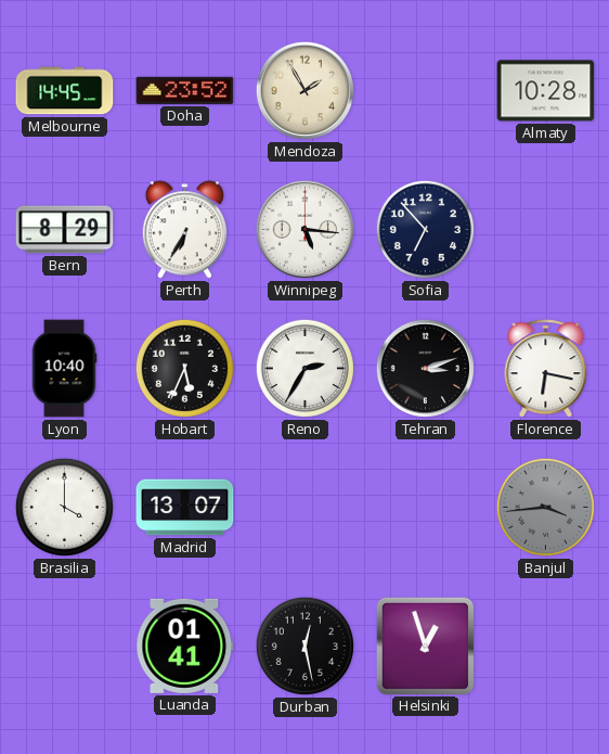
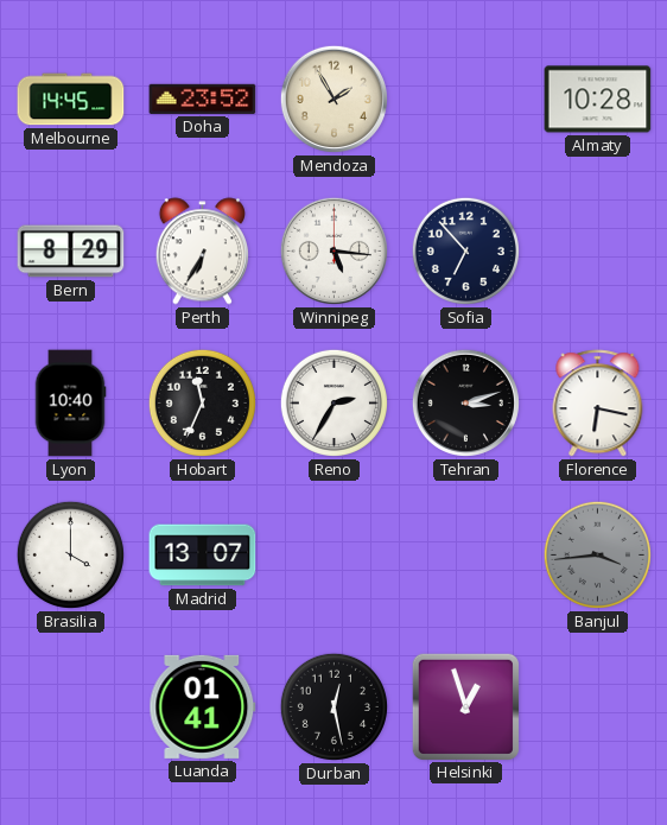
Hobart: 5:34 -> 11:34 (202, 402)
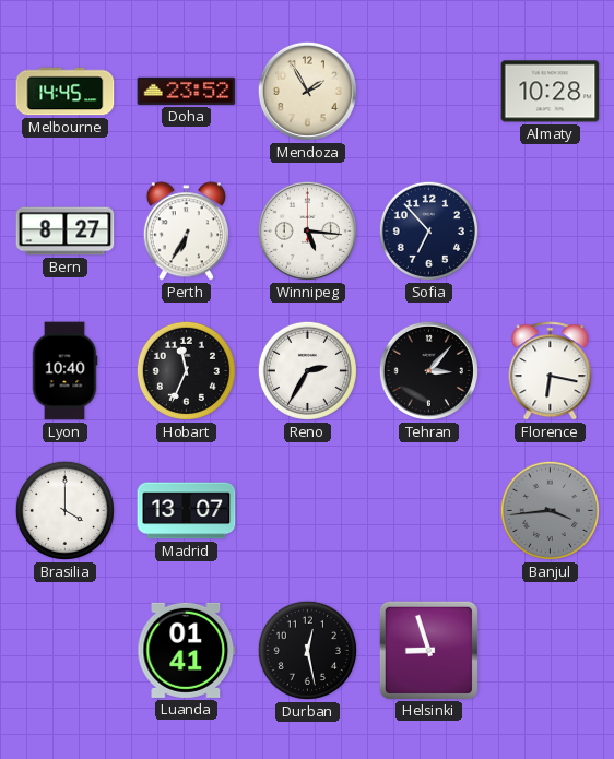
Bern: 8:29 -> 8:27 (66, 232)
Tehran: 3:12 -> 3:07 (428, 370)
Helsinki: 12:57 -> 8:57 (428, 650)
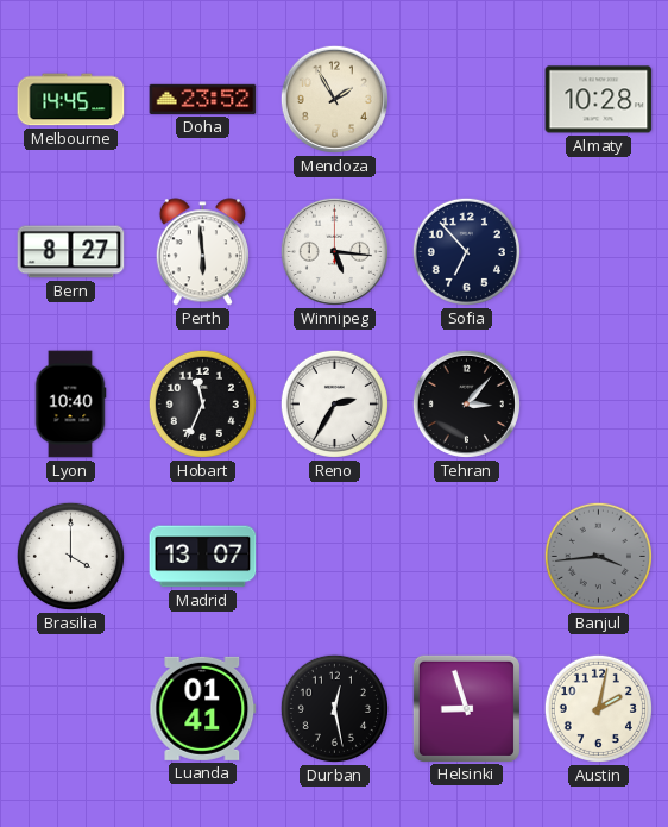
Perth: 6:35 -> 5:59 (202, 252)
Florence: 6:17 -> none (551, 371)
Austin: none -> 2:02 (598, 708)
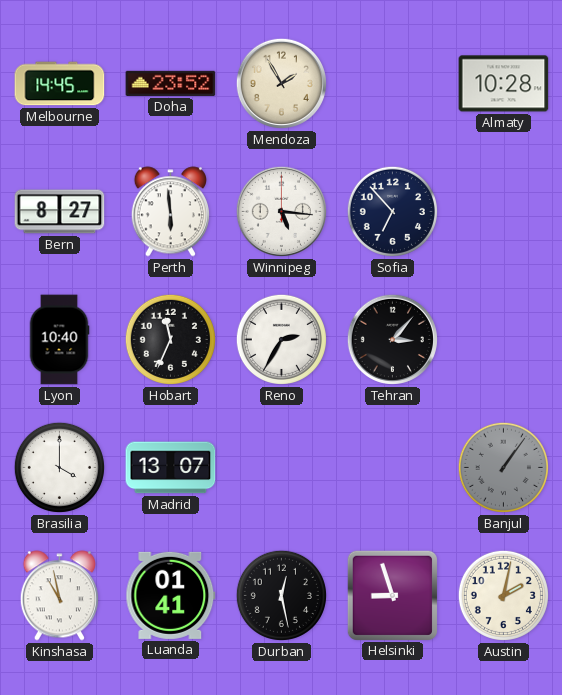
Banjul: 3:44 -> 1:06 (503, 467)
Kinshasa: none -> 10:58 (59, 596)
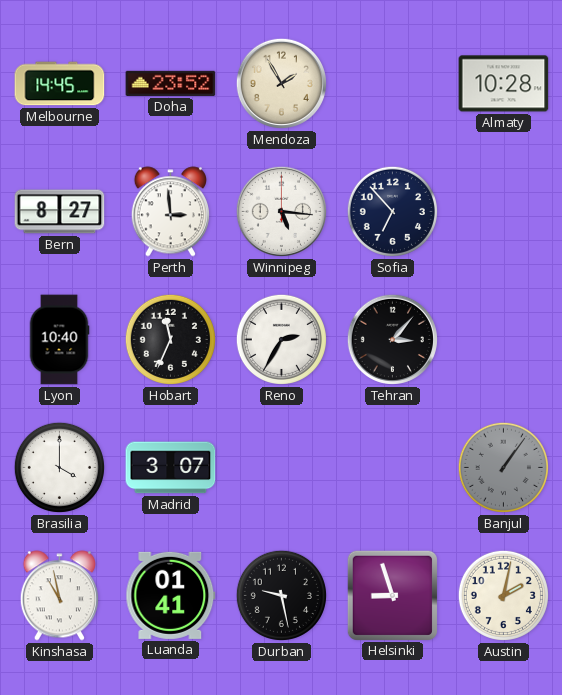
Perth: 5:59 -> 2:59 (170, 212)
Madrid: 13:07 -> 3:07 (171, 468)
Durban: 12:28 -> 9:28 (281, 595)
